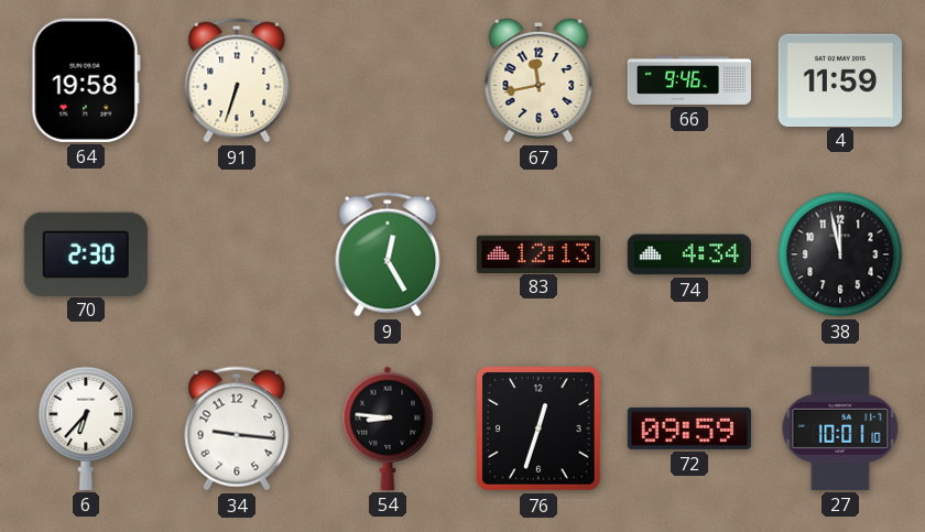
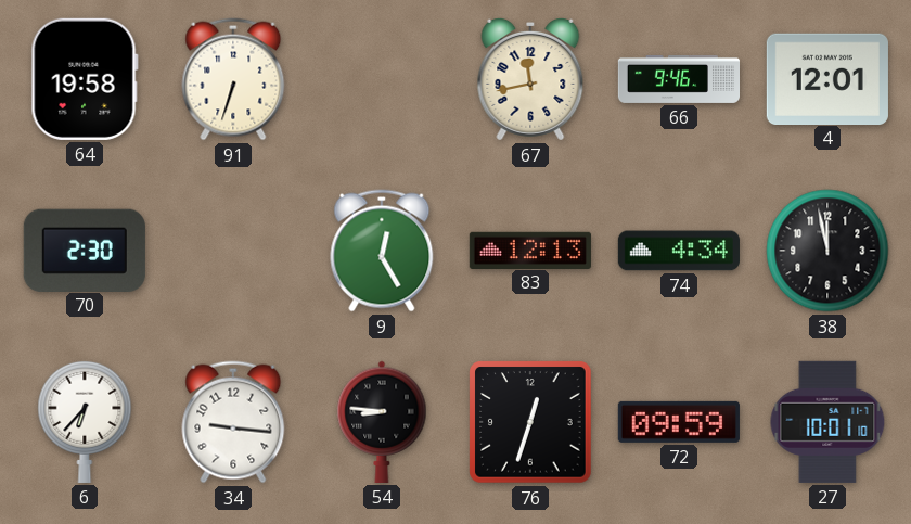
4: 11:59 -> 12:01 (827, 78)
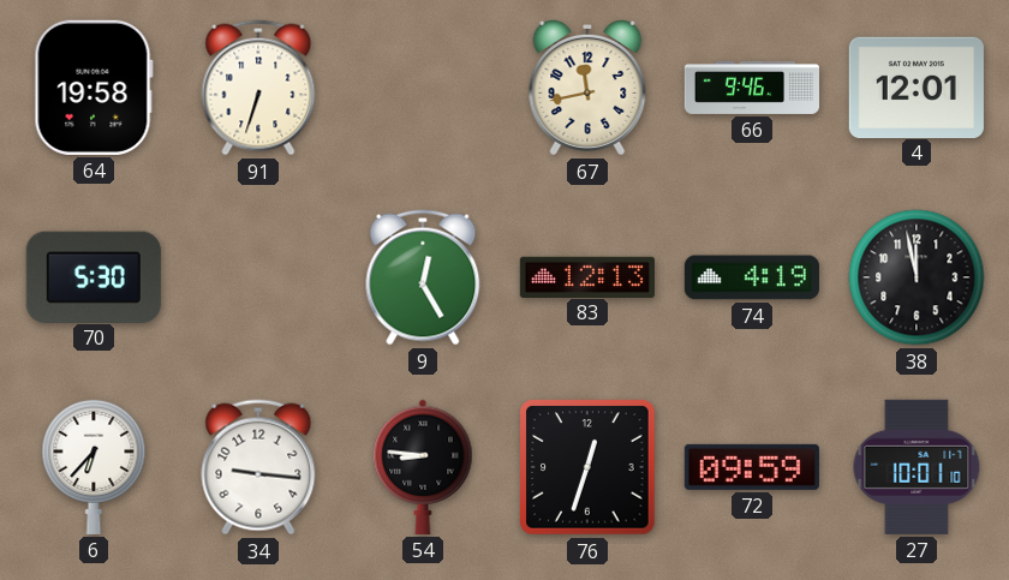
70: 2:30 -> 5:30 (94, 276)
74: 4:34 -> 4:19 (752, 277)
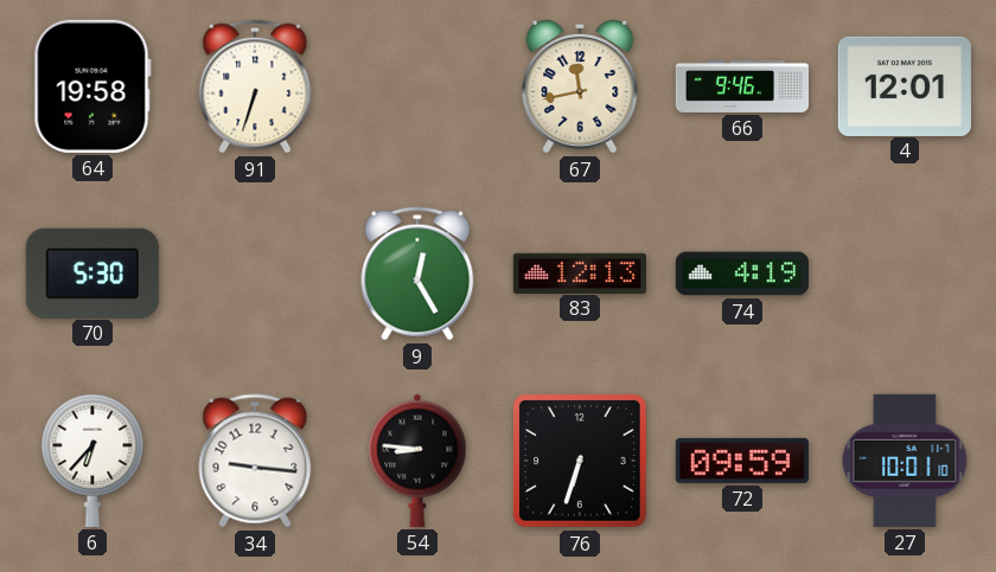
38: 11:58 -> none (917, 277)
76: 12:33 -> 6:33 (580, 461)
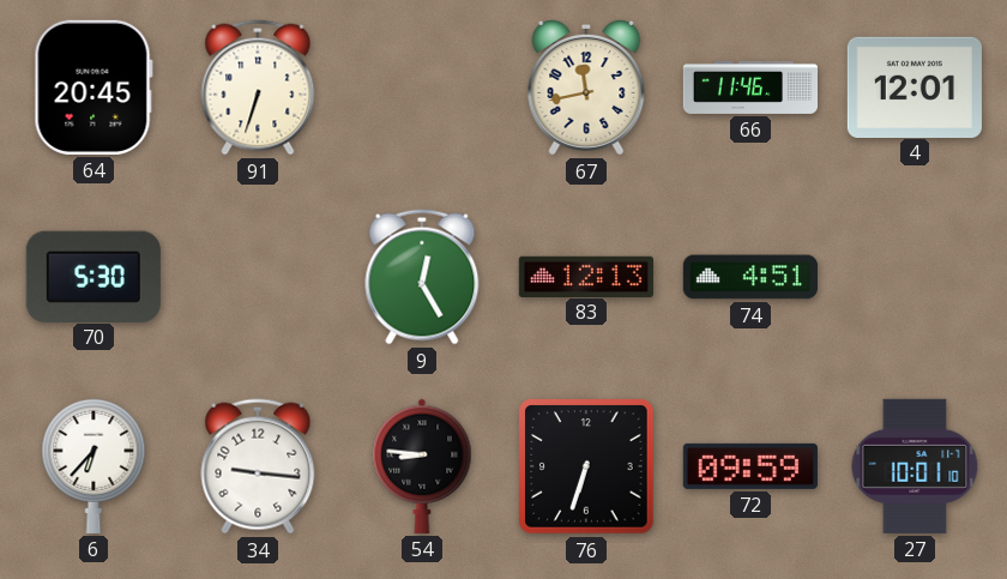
64: 19:58 -> 20:45 (94, 88)
66: 9:46 -> 11:46 (749, 88)
74: 4:19 -> 4:51 (750, 277)
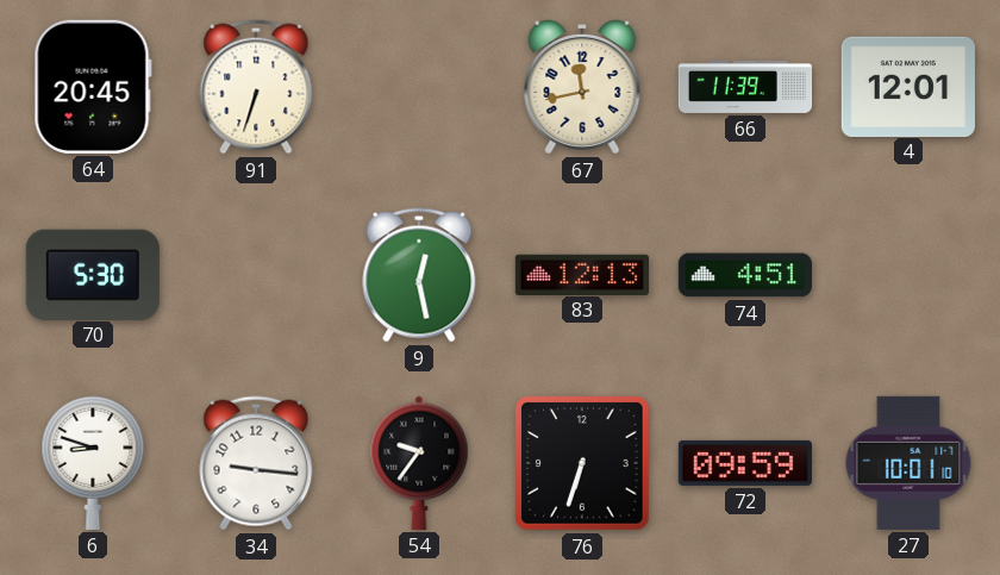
66: 11:46 -> 11:39 (744, 87)
9: 12:25 -> 12:28 (419, 275)
6: 6:37 -> 8:48 (93, 462)
54: 8:46 -> 9:36 (419, 463)
